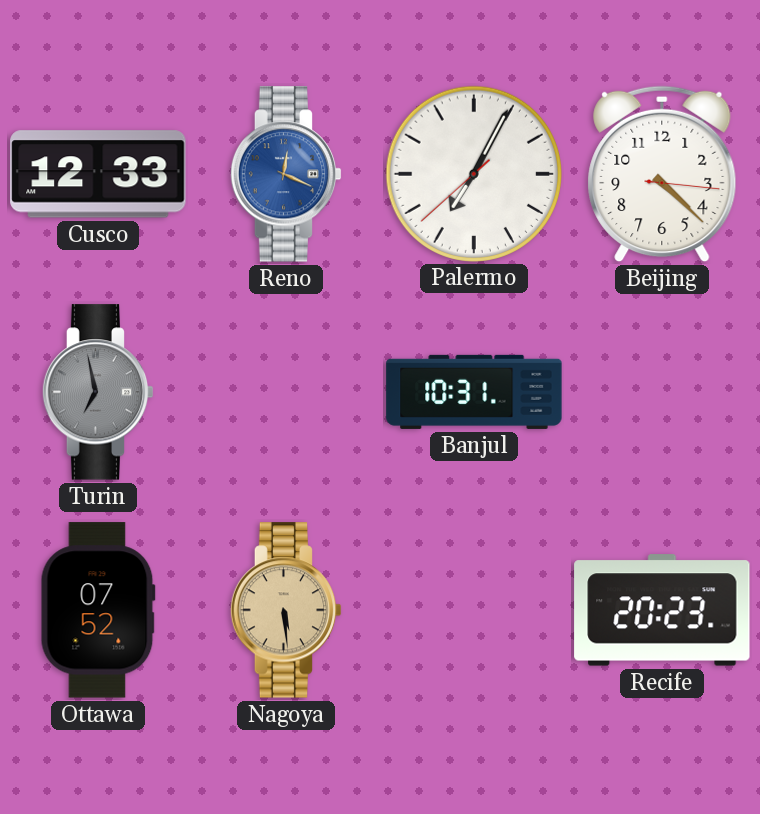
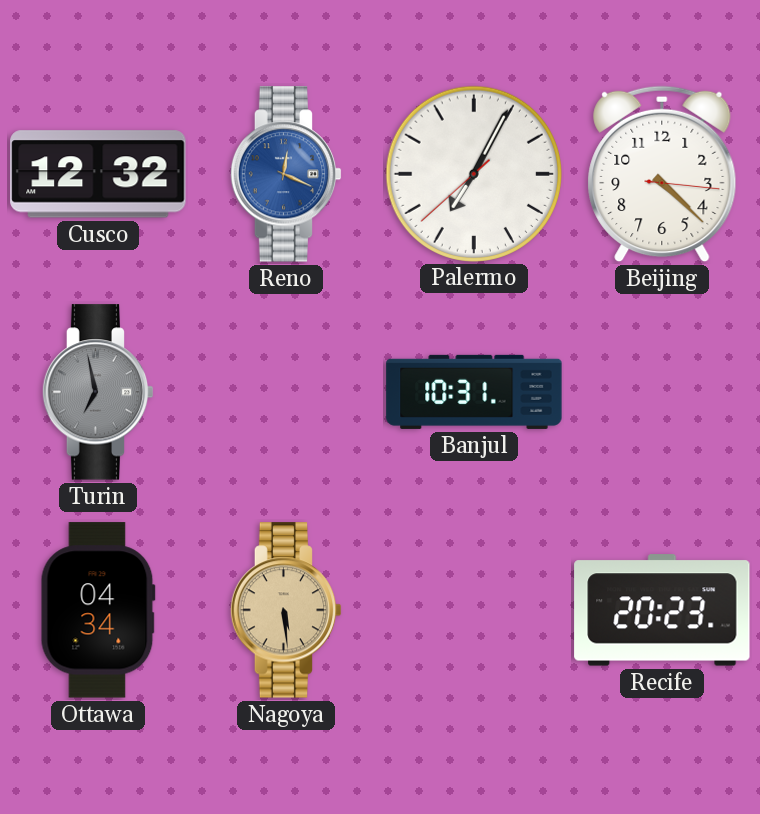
Cusco: 12:33 -> 12:32 (98, 174)
Ottawa: 07:52 -> 04:34 (98, 610)
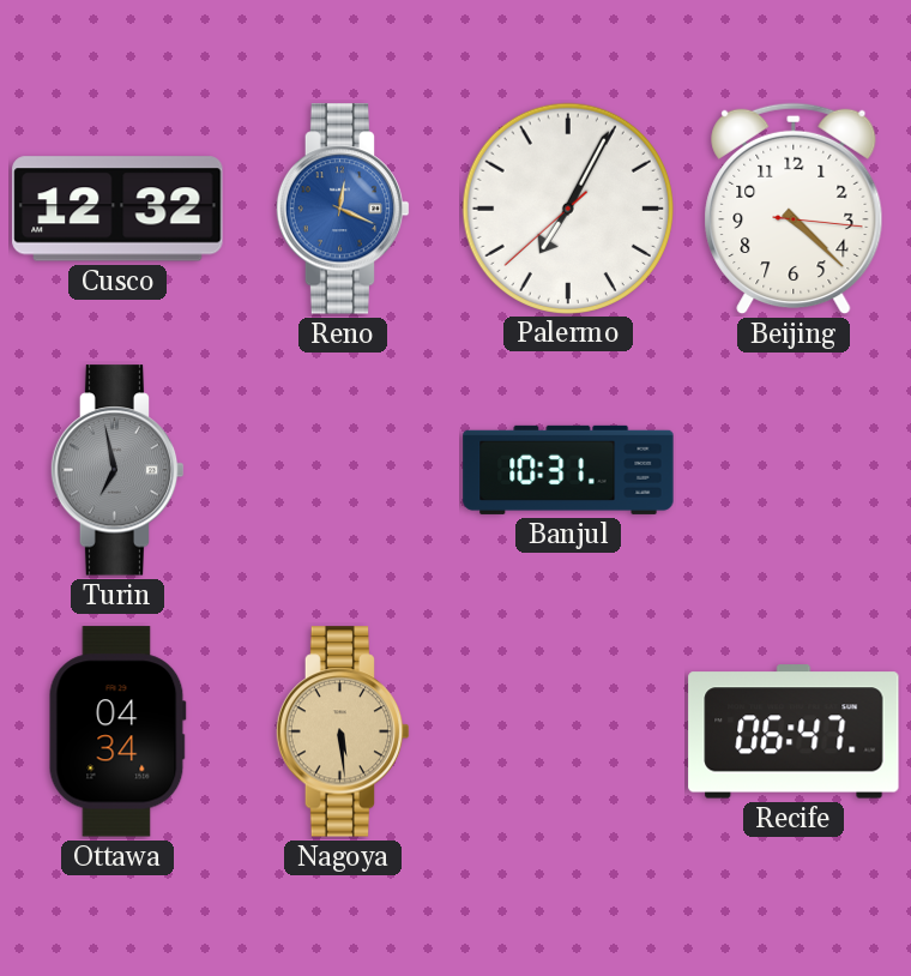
Recife: 20:23 -> 06:47 (794, 731)
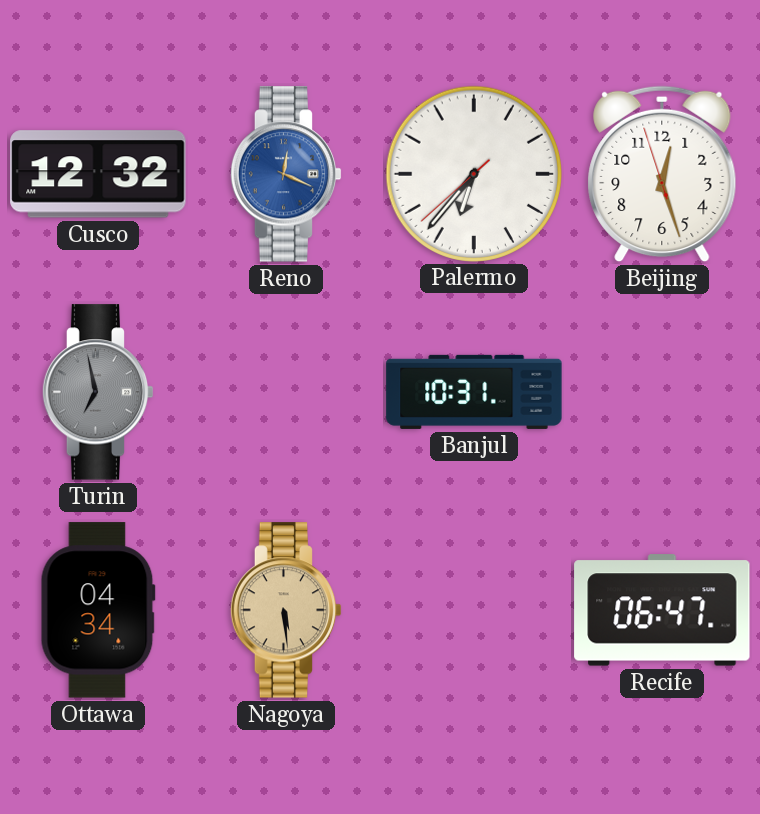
Palermo: 7:04 -> 6:36 (473, 173)
Beijing: 4:22 -> 12:26 (662, 174)
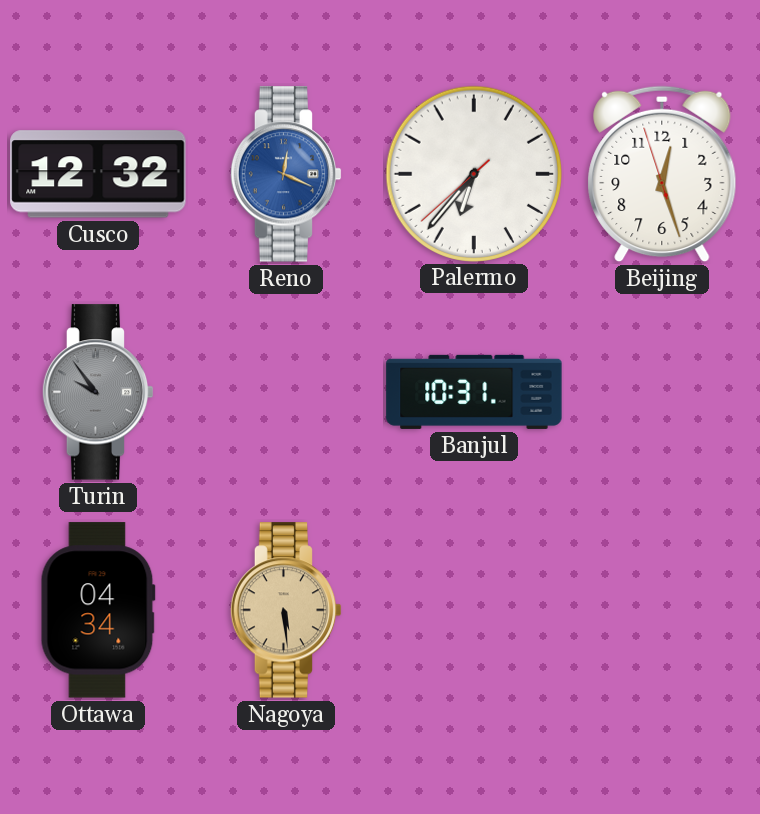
Turin: 6:58 -> 9:54 (98, 392)
Recife: 06:47 -> none (662, 610)
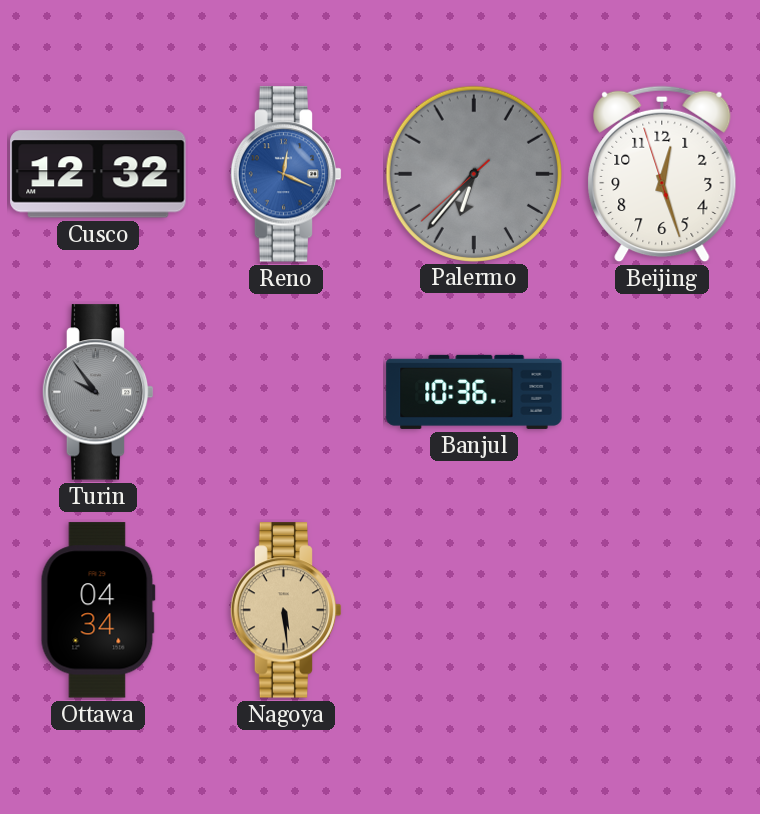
Palermo dial: white -> grey (473, 173)
Banjul: 10:31 -> 10:36 (474, 392)
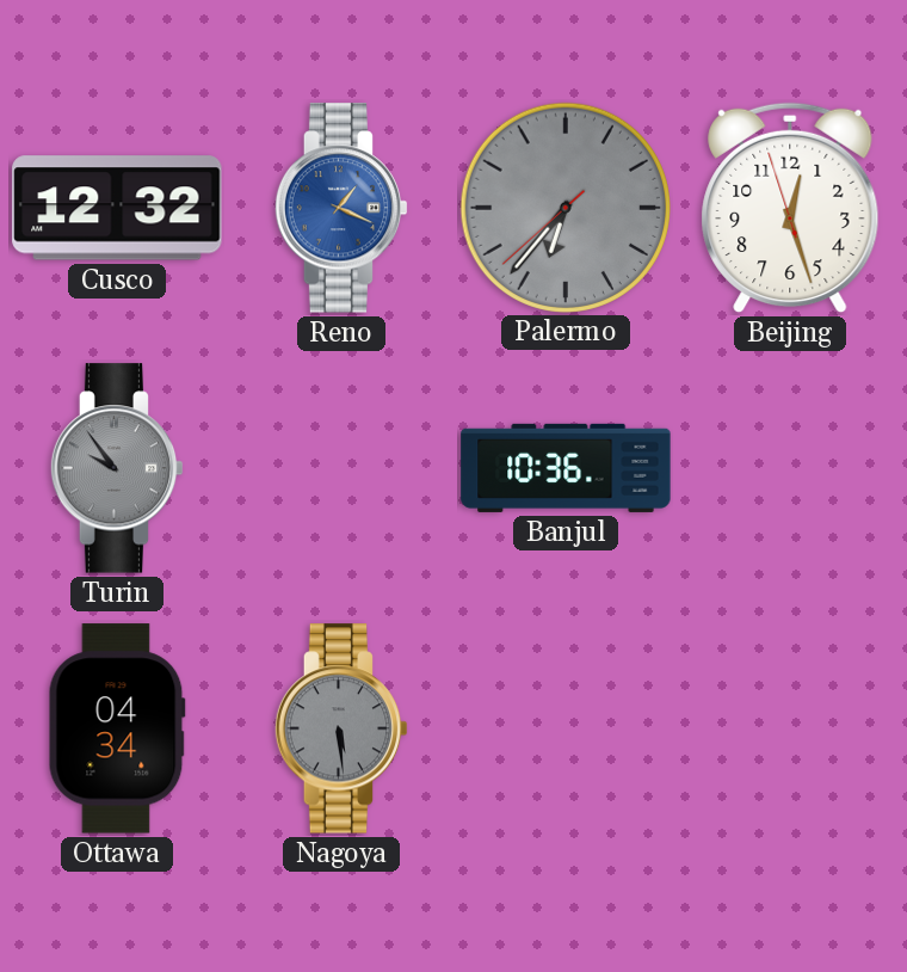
Reno: 12:19 -> 1:19 (341, 208)
Nagoya dial: champagne -> grey (341, 728)
